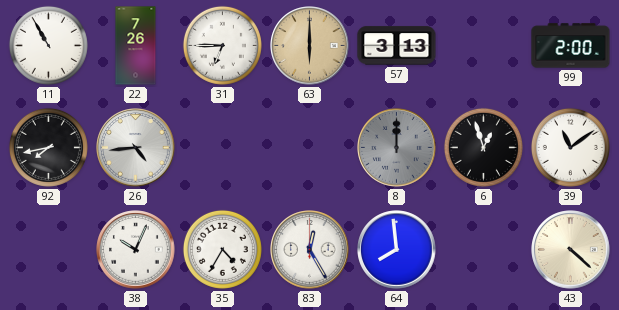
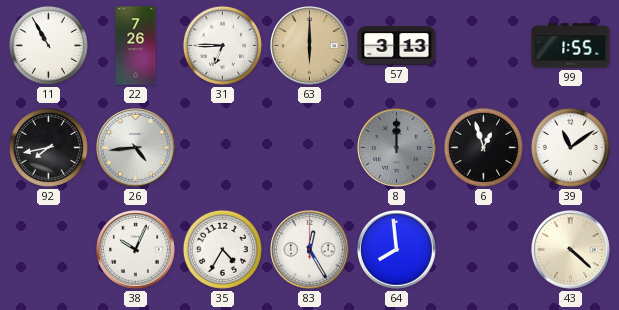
99: 2:00 -> 1:55 (571, 46)
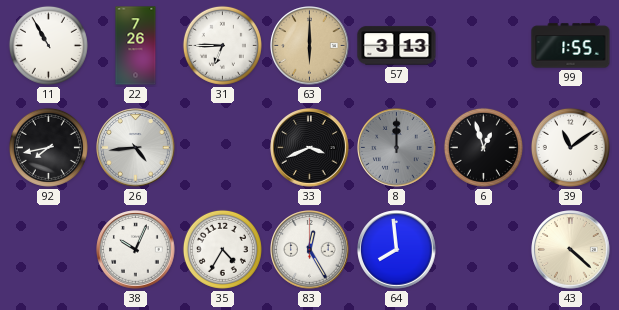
33: none -> 3:41 (310, 148)
